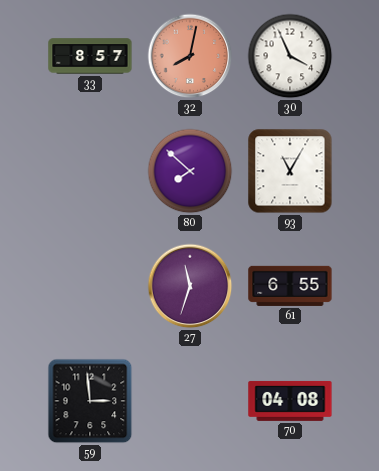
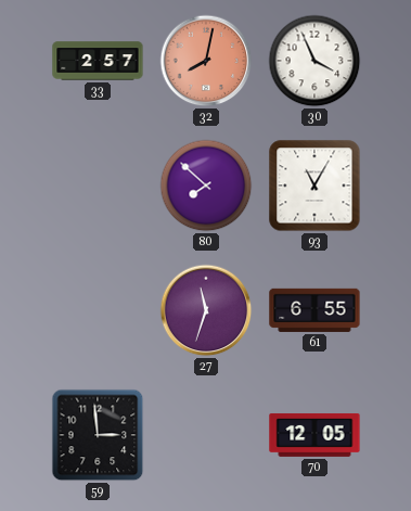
33: 8:57 -> 2:57 (98, 61)
70: 04:08 -> 12:05 (314, 435)
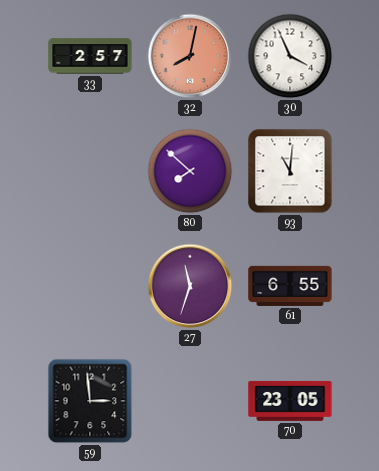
93: 11:05 -> 11:01 (290, 171)
70: 12:05 -> 23:05 (290, 401)
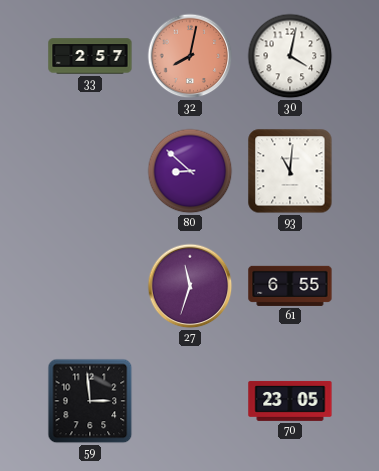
30: 3:56 -> 4:02 (290, 56)
80: 7:52 -> 8:52 (190, 171)
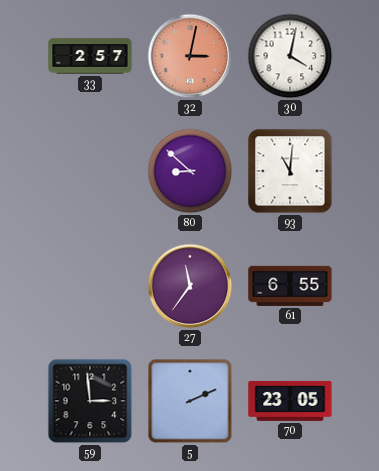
32: 8:02 -> 3:02 (190, 56)
27: 11:33 -> 11:36 (190, 286)
5: none -> 2:11 (190, 401)
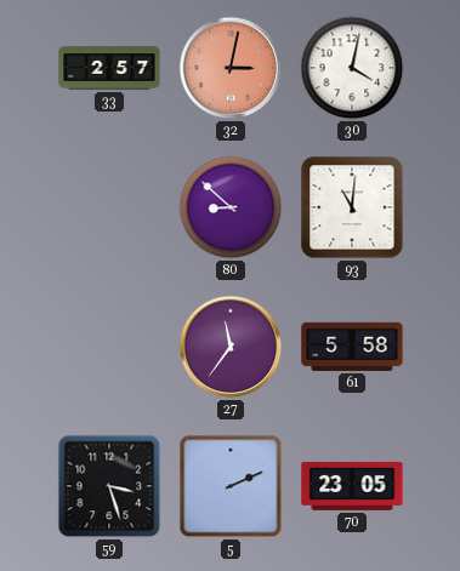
61: 6:55 -> 5:58 (352, 347)
59: 2:59 -> 3:27 (109, 486)
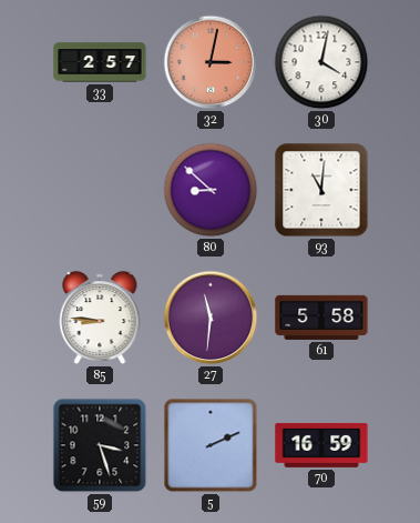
85: none -> 8:46 (100, 319)
27: 11:36 -> 11:31 (211, 318)
70: 23:05 -> 16:59 (321, 445)
